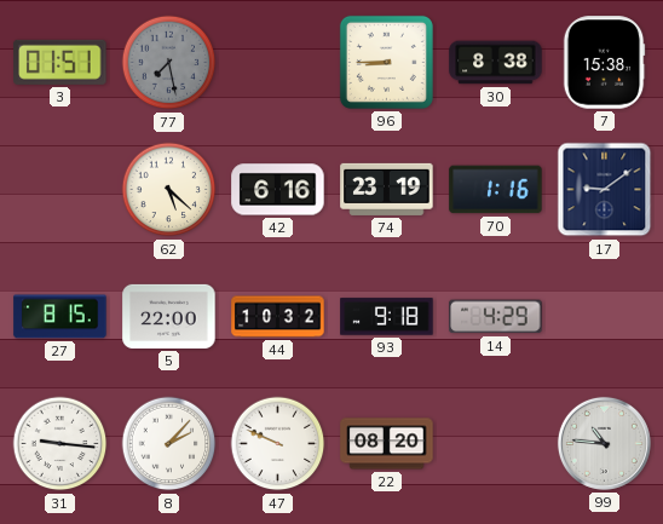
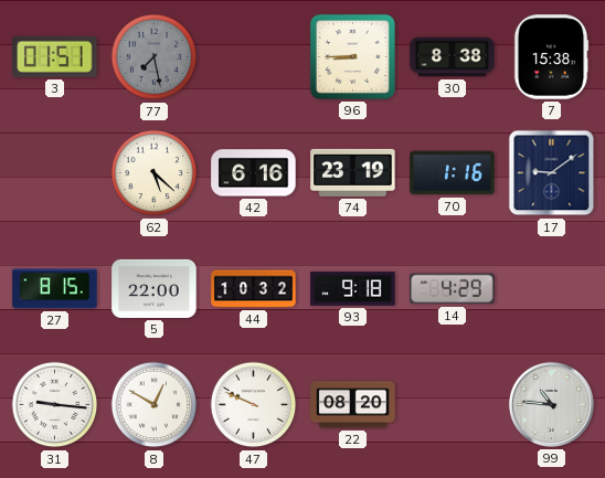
8: 2:07 -> 12:50 (155, 405)
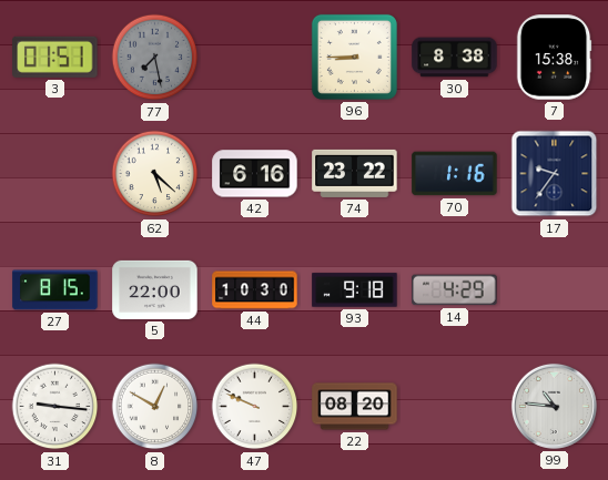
74: 23:19 -> 23:22 (355, 173)
17: 9:09 -> 9:36 (555, 174)
44: 10:32 -> 10:30 (255, 290)
